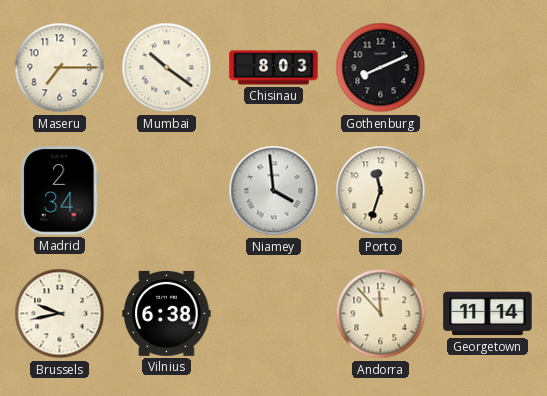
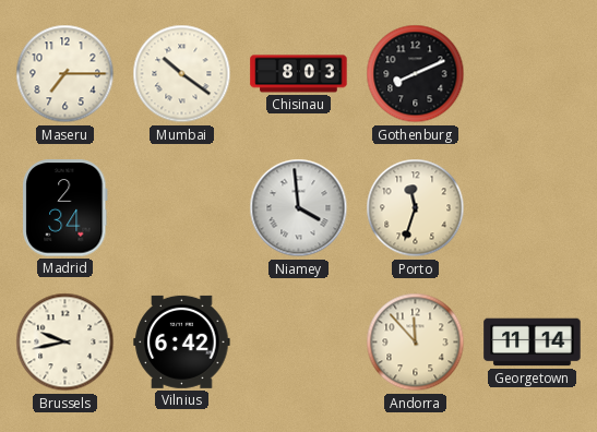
Vilnius: 6:38 -> 6:42 (182, 341)
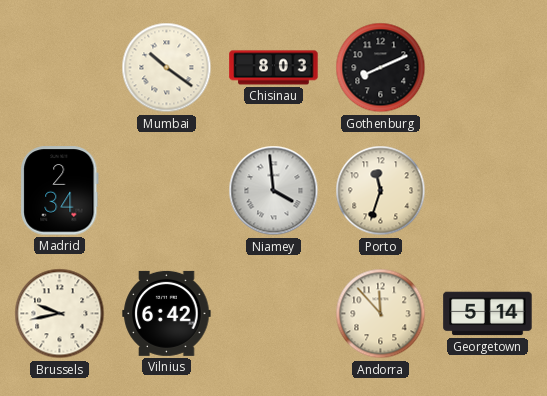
Maseru: 7:15 -> none (65, 74)
Georgetown: 11:14 -> 5:14 (488, 314)
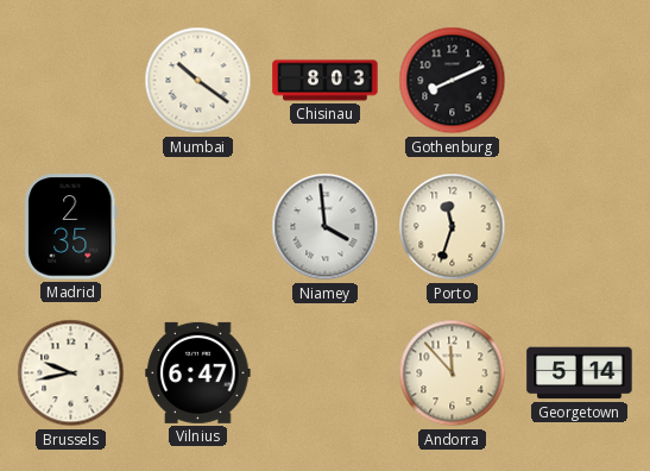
Madrid: 2:34 -> 2:35 (71, 227)
Vilnius: 6:42 -> 6:47 (198, 372)
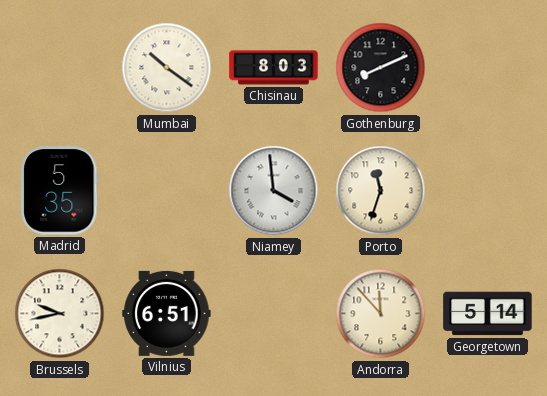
Madrid: 2:35 -> 5:35 (60, 191)
Vilnius: 6:47 -> 6:51 (167, 313)
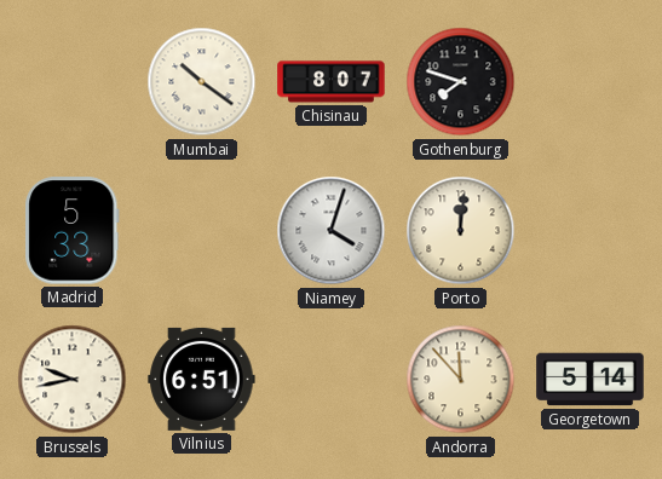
Chisinau: 8:03 -> 8:07 (332, 82)
Gothenburg: 8:11 -> 7:48 (461, 82)
Madrid: 5:35 -> 5:33 (73, 231)
Niamey: 3:59 -> 4:03 (332, 231)
Porto: 11:33 -> 12:01 (461, 231)
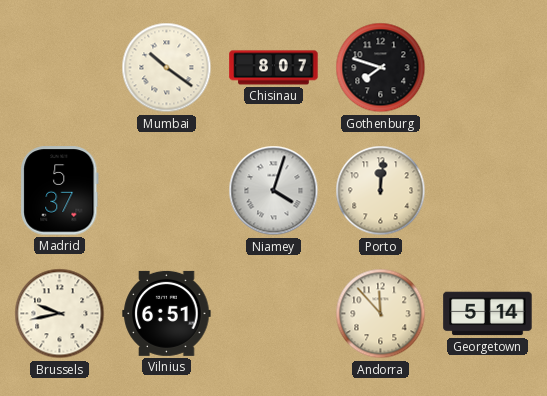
Madrid: 5:33 -> 5:37 (60, 191)
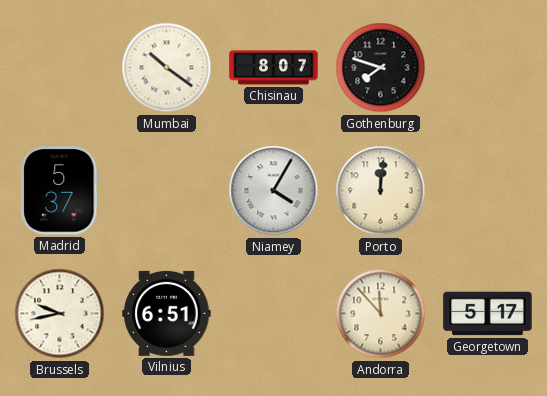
Niamey: 4:03 -> 4:05 (274, 191)
Georgetown: 5:14 -> 5:17 (488, 314)
